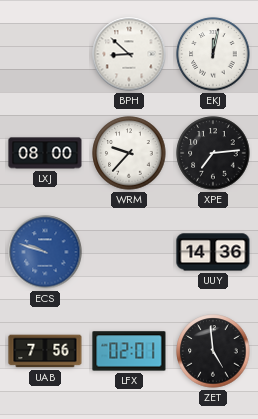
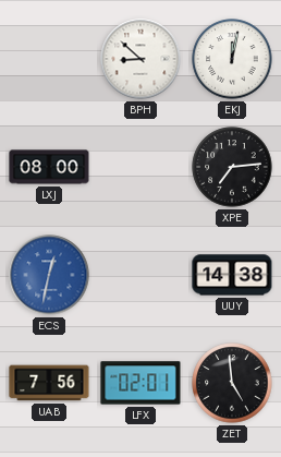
WRM: 9:37 -> none (129, 153)
ECS: 9:48 -> 12:32 (49, 275)
UUY: 14:36 -> 14:38 (232, 275)
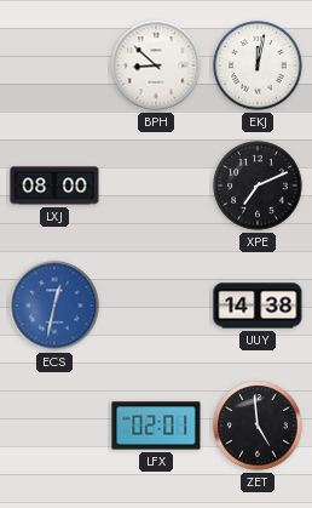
XPE: 7:14 -> 7:11 (258, 185)
UAB: 7:56 -> none (49, 383)
